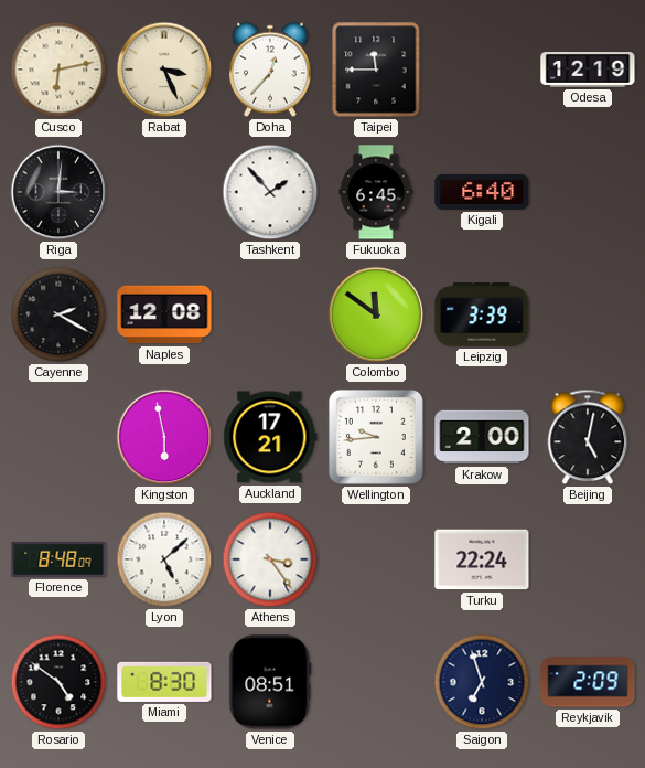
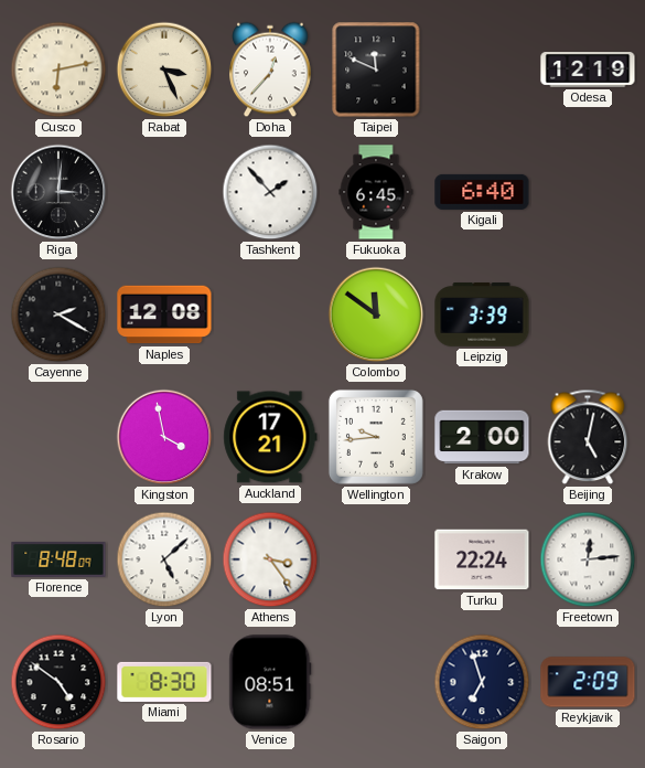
Taipei: 11:45 -> 11:49 (376, 70)
Kingston: 5:58 -> 3:58 (164, 437)
Freetown: none -> 12:14 (588, 559)
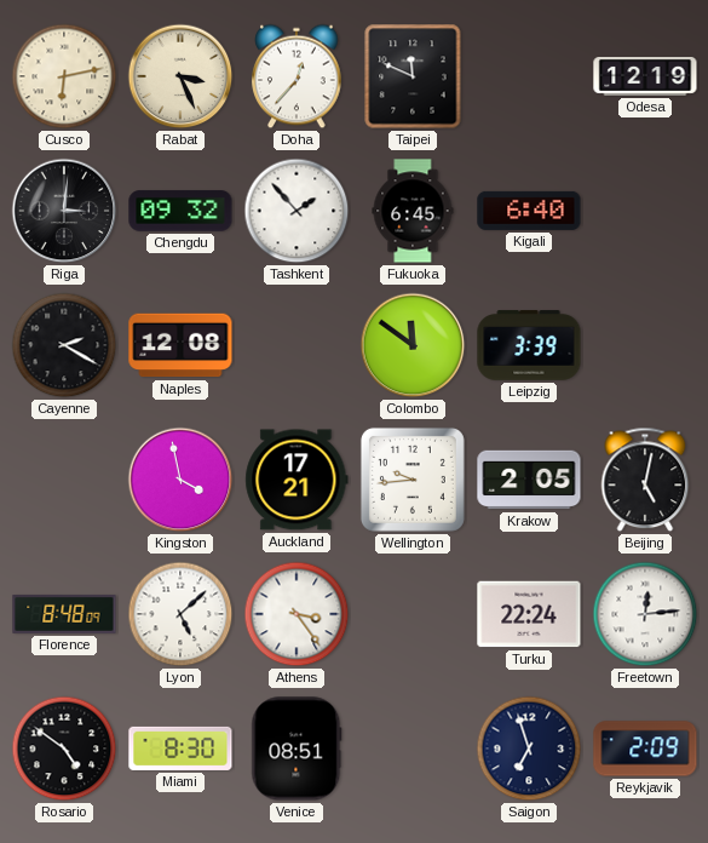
Chengdu: none -> 09:32 (180, 211)
Krakow: 2:00 -> 2:05 (529, 480)
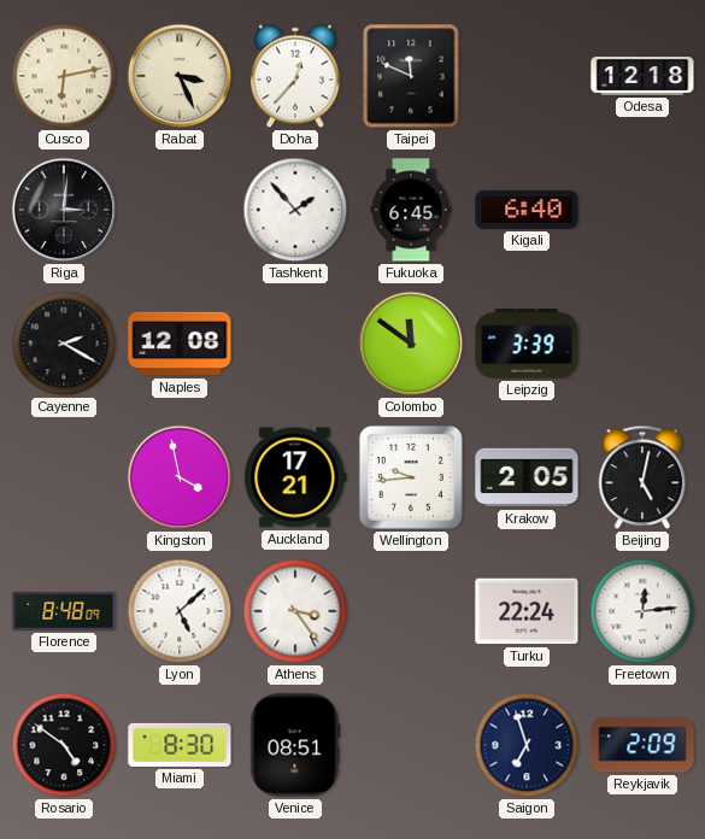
Odesa: 12:19 -> 12:18 (642, 77)
Chengdu: 09:32 -> none (180, 211)
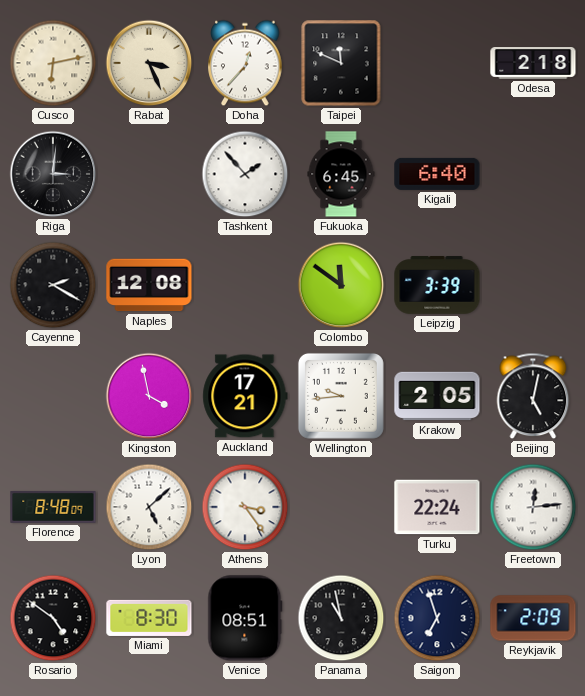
Odesa: 12:18 -> 2:18 (533, 64)
Panama: none -> 10:58 (341, 618)
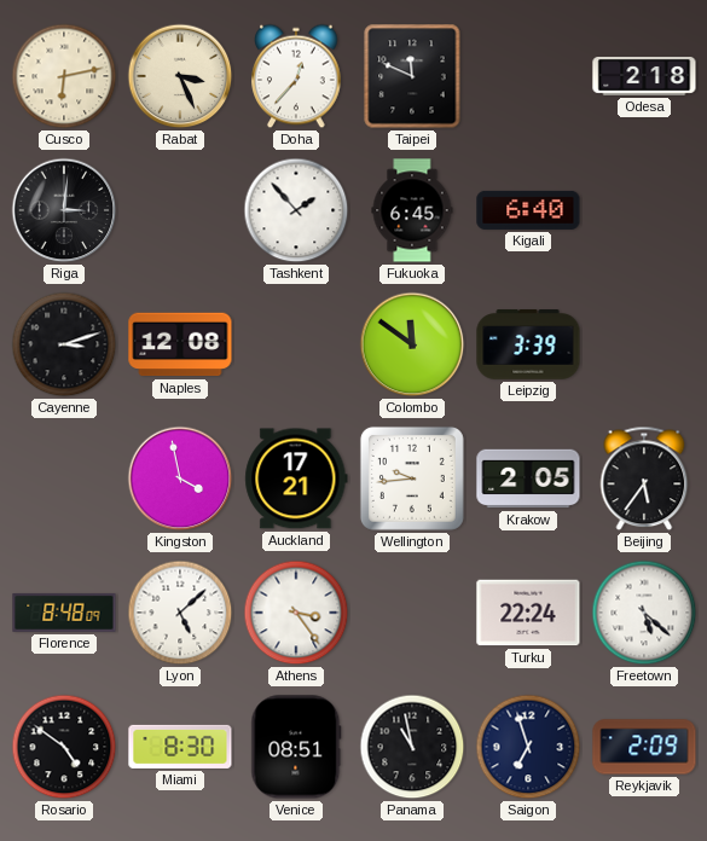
Cayenne: 2:20 -> 3:12 (64, 344)
Beijing: 5:02 -> 5:36 (644, 478)
Freetown: 12:14 -> 5:22 (644, 613)
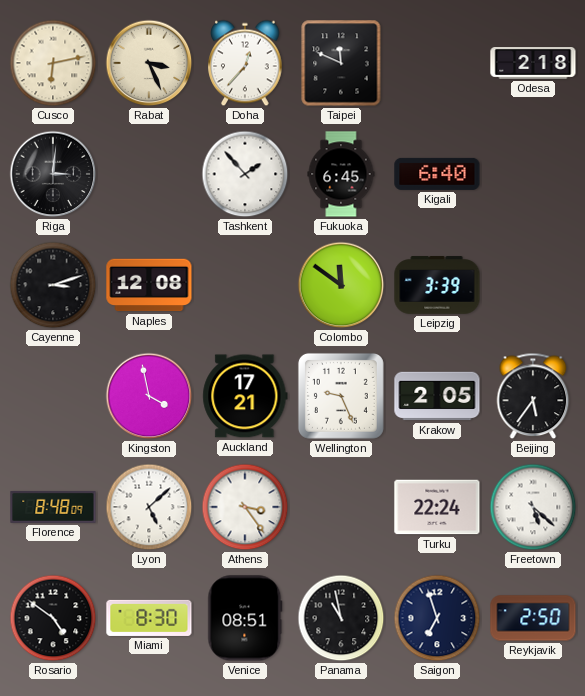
Wellington: 9:44 -> 9:26 (341, 396)
Reykjavik: 2:09 -> 2:50 (533, 618)
